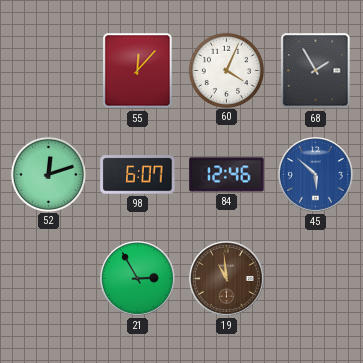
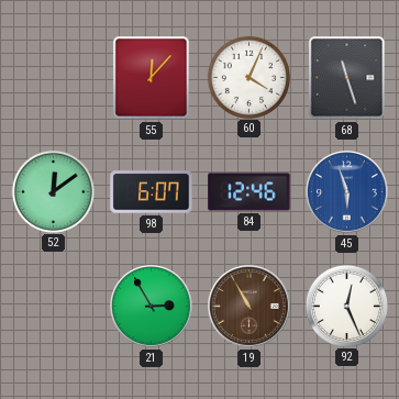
68: 1:55 -> 11:27 (347, 78)
52: 12:12 -> 12:09 (53, 191)
45: 5:52 -> 5:57 (347, 192)
19: 10:59 -> 10:55 (250, 307)
92: none -> 12:26 (346, 306)
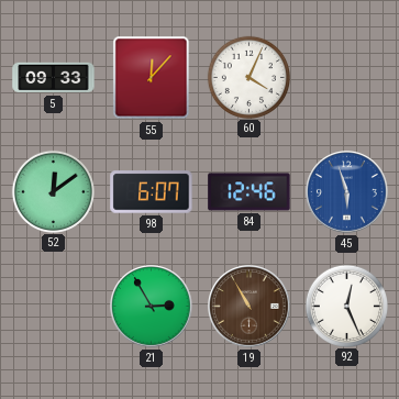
5: none -> 09:33 (54, 78)
68: 11:27 -> none (347, 78)
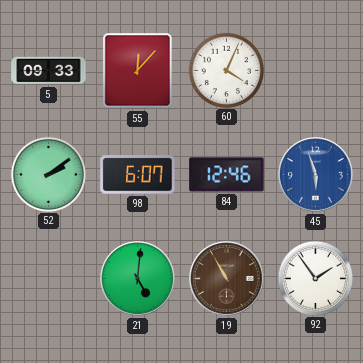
52: 12:09 -> 2:09 (48, 174)
21: 2:55 -> 5:01 (138, 279)
92: 12:26 -> 1:54 (315, 278)
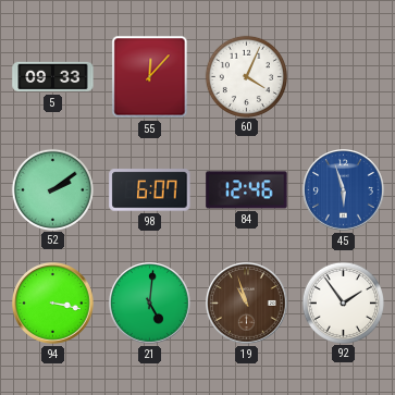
94: none -> 3:17 (53, 304)
19: 10:55 -> 10:57 (247, 304)
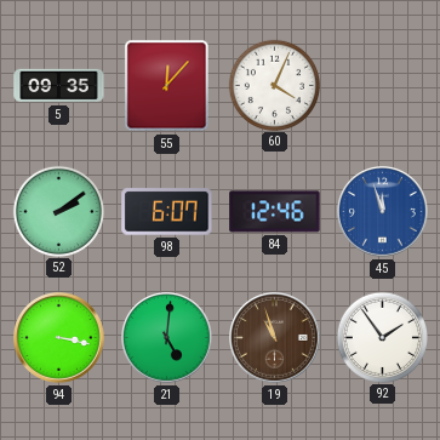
5: 09:33 -> 09:35 (59, 86)
45: 5:57 -> 11:57 (383, 212)
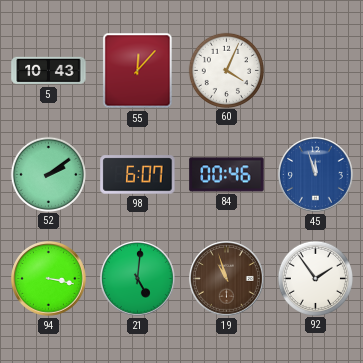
5: 09:35 -> 10:43 (49, 71)
84: 12:46 -> 00:46 (227, 175)
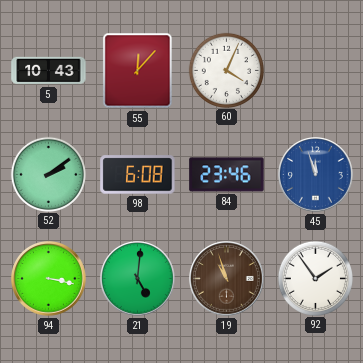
98: 6:07 -> 6:08 (138, 175)
84: 00:46 -> 23:46 (227, 175)
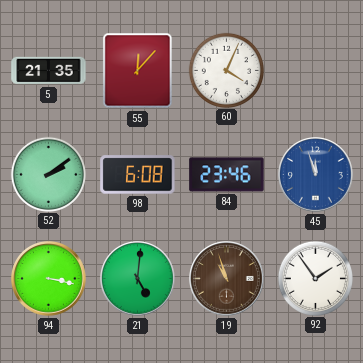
5: 10:43 -> 21:35 (49, 71)
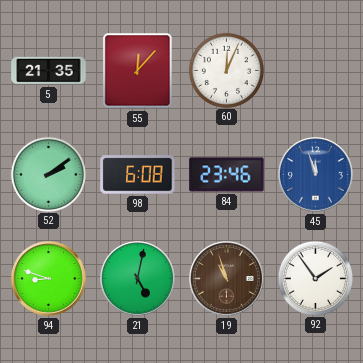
60: 4:04 -> 12:04 (226, 70)
94: 3:17 -> 8:48 (49, 279)
21: 5:01 -> 5:02 (138, 279)
